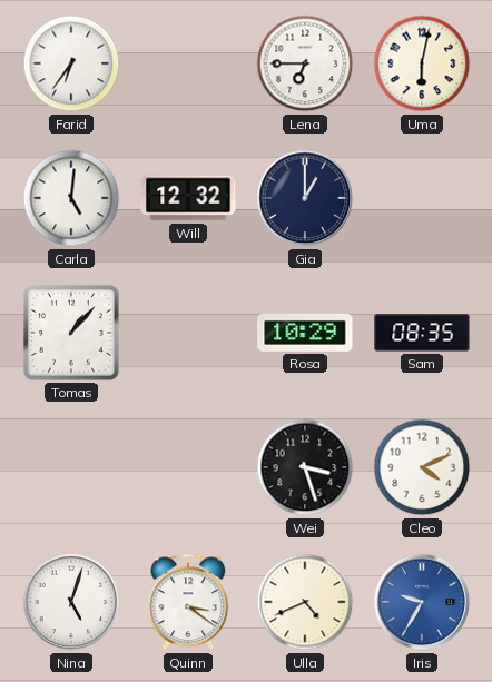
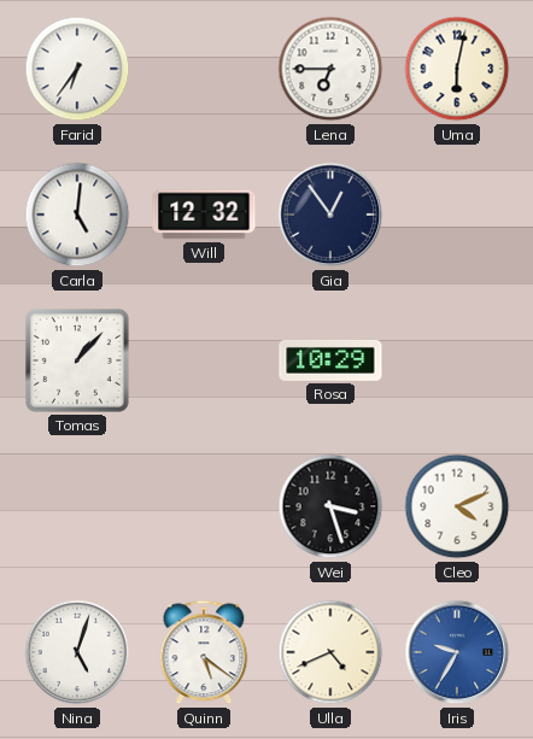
Gia: 1:00 -> 12:54 (330, 215)
Sam: 08:35 -> none (422, 333)
Quinn: 3:21 -> 5:21 (204, 652)
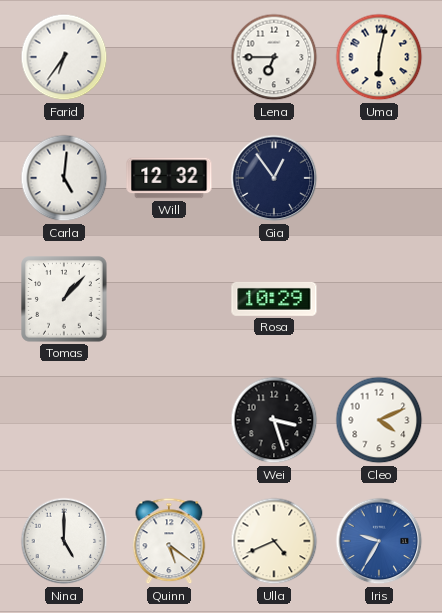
Nina: 5:03 -> 5:00 (64, 541)
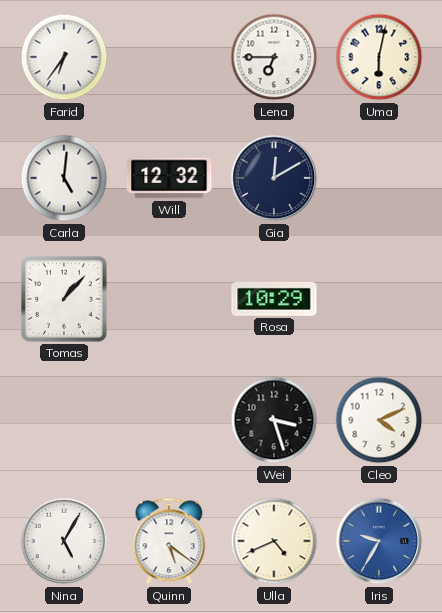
Gia: 12:54 -> 12:10 (274, 178)
Nina: 5:00 -> 5:05 (64, 541)
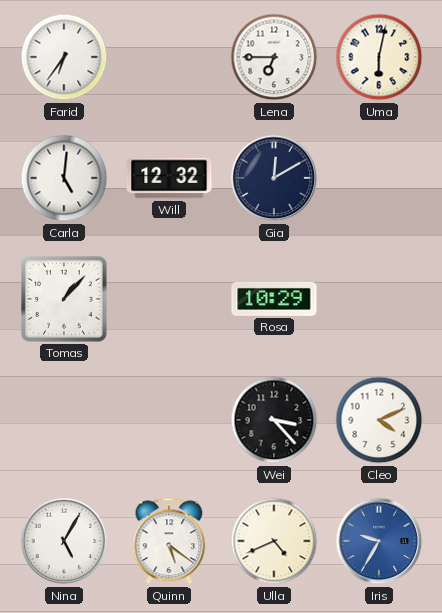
Wei: 3:27 -> 3:23 (274, 420)
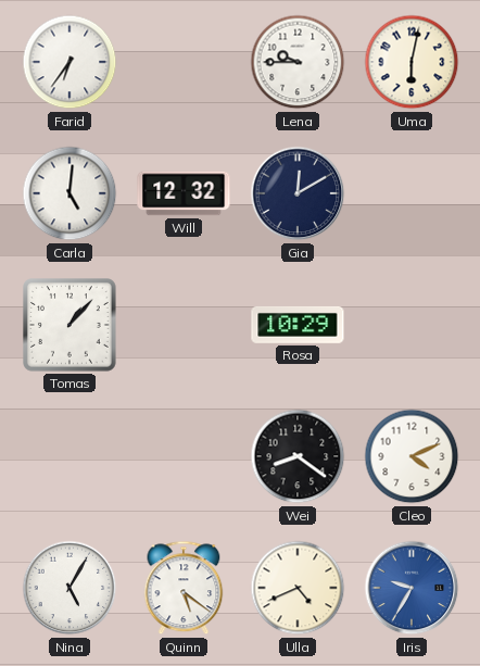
Lena: 6:45 -> 9:45 (298, 62)
Wei: 3:23 -> 8:21 (298, 456)
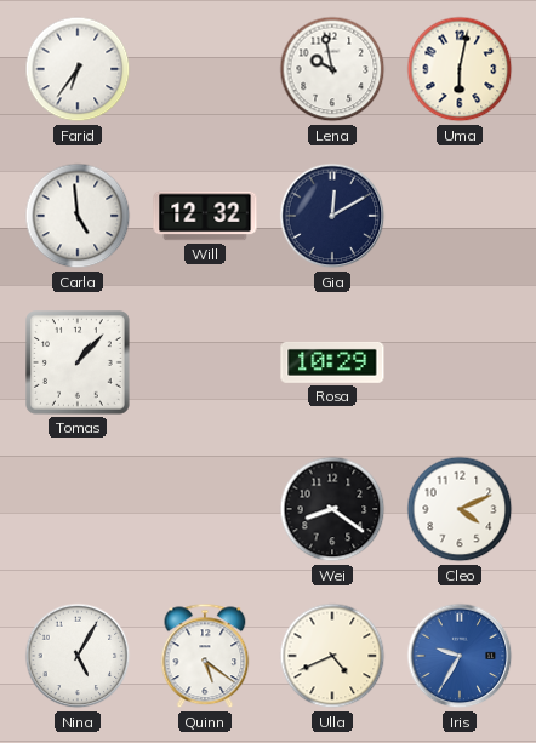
Lena: 9:45 -> 9:58 (332, 69)
Carla: 5:01 -> 4:59 (78, 216)
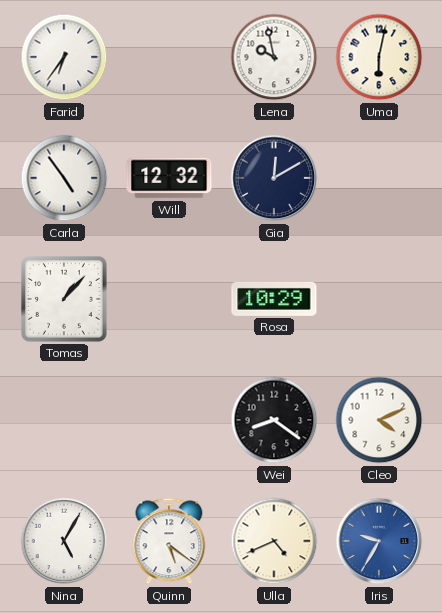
Carla: 4:59 -> 4:54 (64, 178)
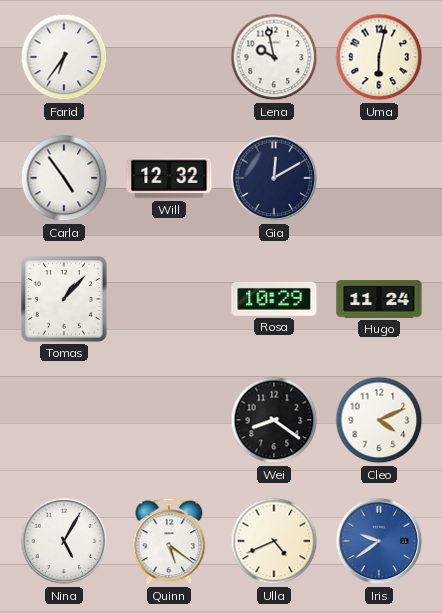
Hugo: none -> 11:24 (379, 299)
Iris: 9:35 -> 9:39 (379, 541)
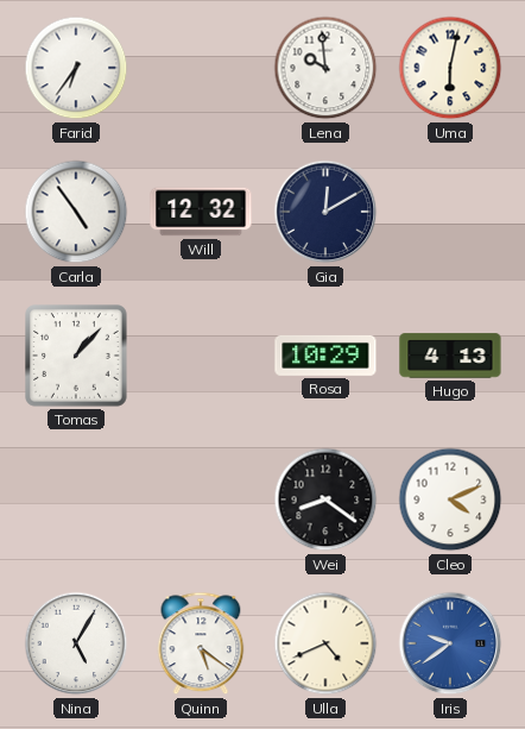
Lena: 9:58 -> 9:59 (325, 68)
Hugo: 11:24 -> 4:13 (450, 356)
